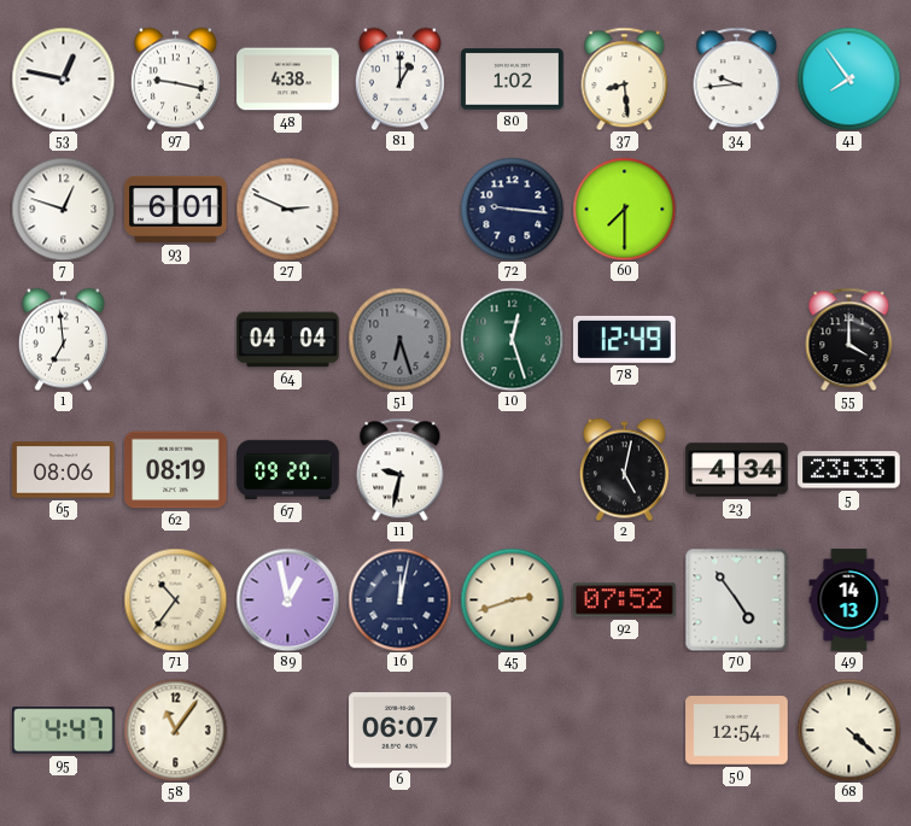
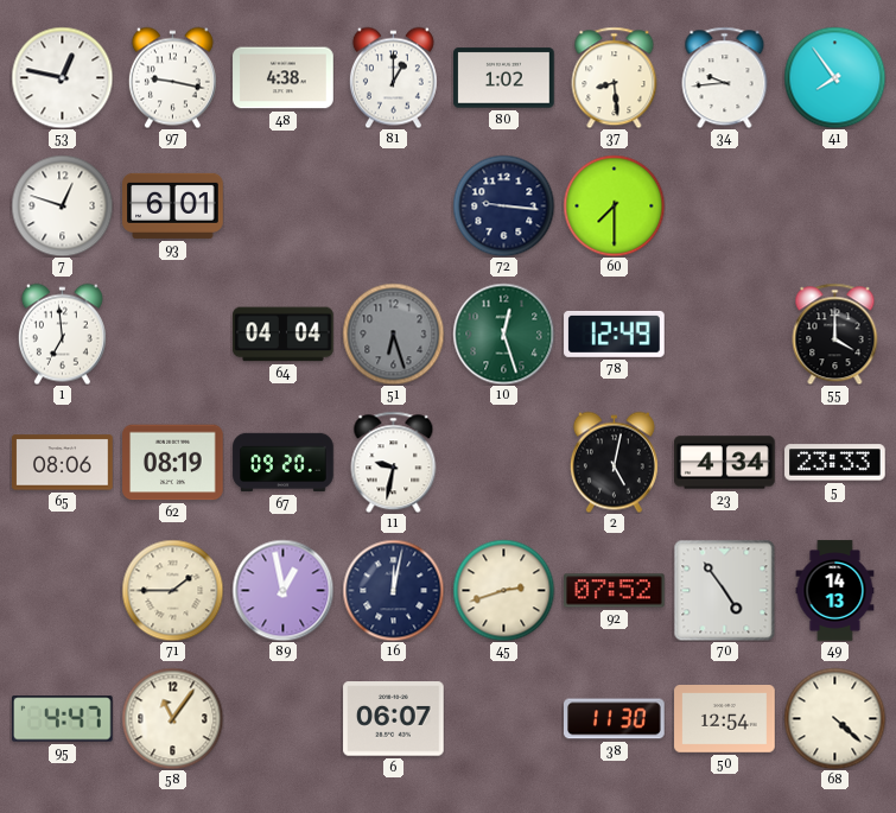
27: 2:49 -> none (287, 209)
71: 10:36 -> 1:45 (172, 590)
38: none -> 11:30 (615, 719)
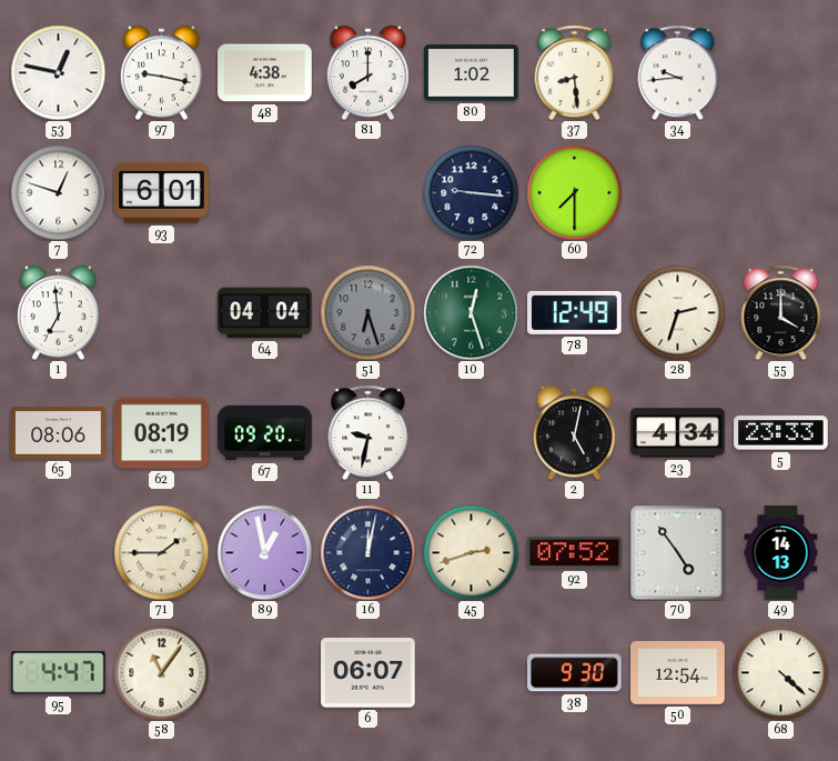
81: 1:00 -> 8:00 (367, 72)
41: 7:54 -> none (834, 77)
28: none -> 2:33 (677, 312)
38: 11:30 -> 9:30 (575, 673)
